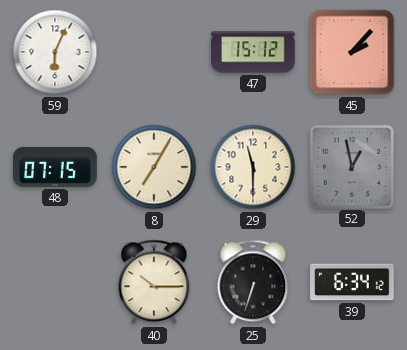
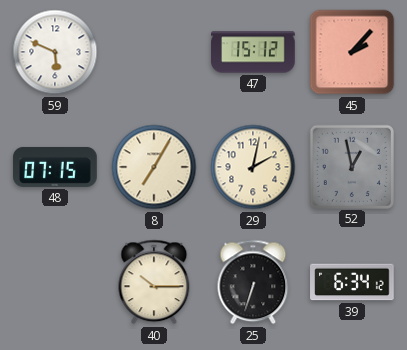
59: 6:04 -> 5:49 (55, 52)
29: 11:30 -> 2:02 (253, 167)
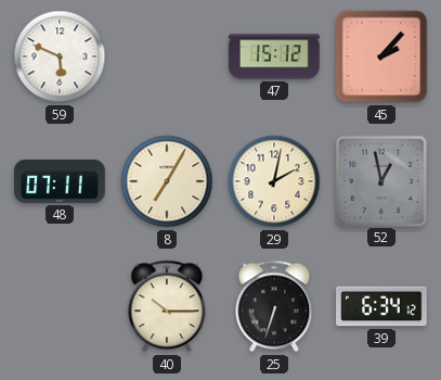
48: 07:15 -> 07:11 (60, 181)
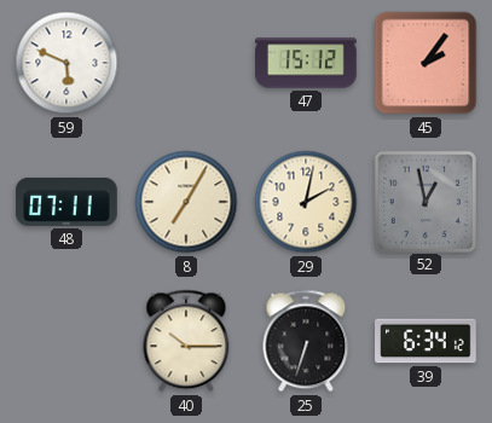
45: 2:07 -> 2:06 (426, 63)
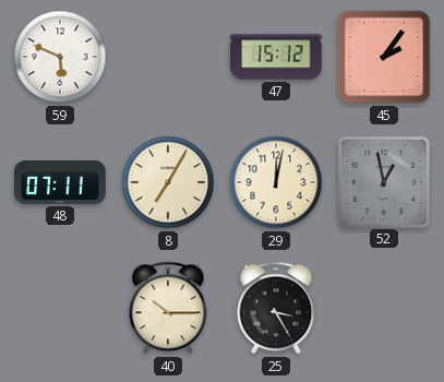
29: 2:02 -> 12:02 (276, 182)
25: 6:33 -> 3:25 (276, 308)
39: 6:34 -> none (426, 341)
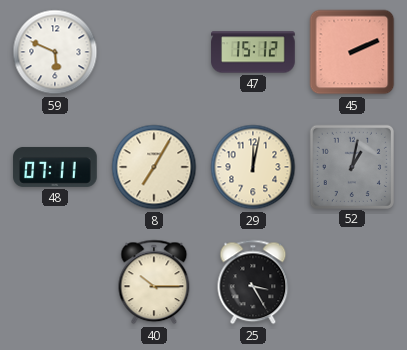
45: 2:06 -> 2:11 (352, 52)
52: 12:58 -> 1:02 (351, 166)
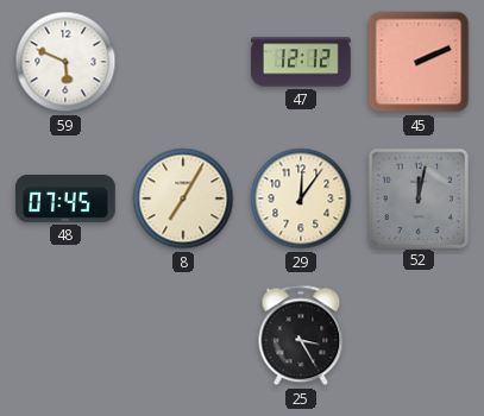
47: 15:12 -> 12:12 (301, 62)
48: 07:11 -> 07:45 (65, 198)
29: 12:02 -> 12:06 (301, 198)
52: 1:02 -> 12:02 (417, 197)
40: 10:15 -> none (154, 282)
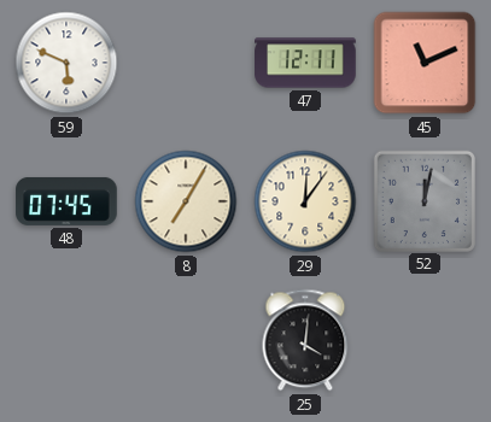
47: 12:12 -> 12:11 (305, 63)
45: 2:11 -> 11:11 (425, 63)
25: 3:25 -> 4:01 (305, 340)
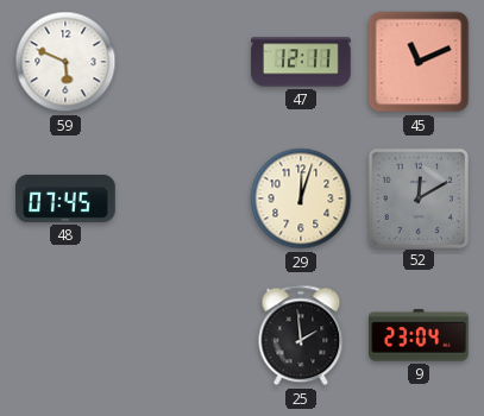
8: 7:05 -> none (186, 201)
29: 12:06 -> 12:03 (301, 198)
52: 12:02 -> 12:10 (417, 197)
25: 4:01 -> 1:59 (301, 335)
9: none -> 23:04 (419, 335)
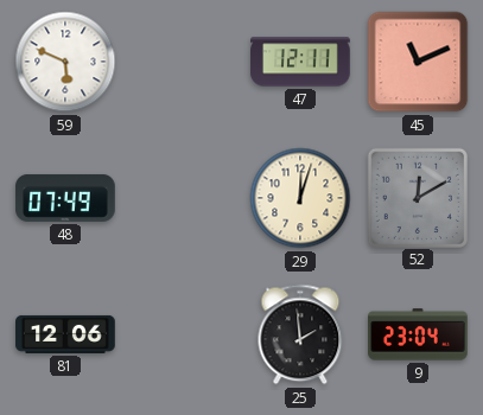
48: 07:45 -> 07:49 (65, 198)
81: none -> 12:06 (65, 334)
